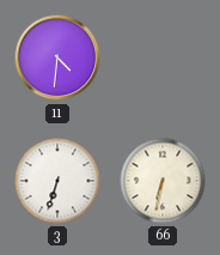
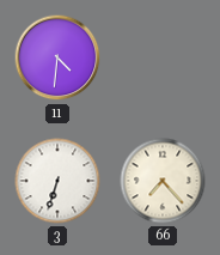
66: 6:32 -> 7:23 (163, 181)
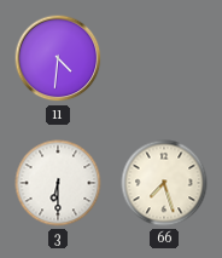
3: 6:33 -> 6:30 (58, 183)
66: 7:23 -> 7:27 (164, 183)
